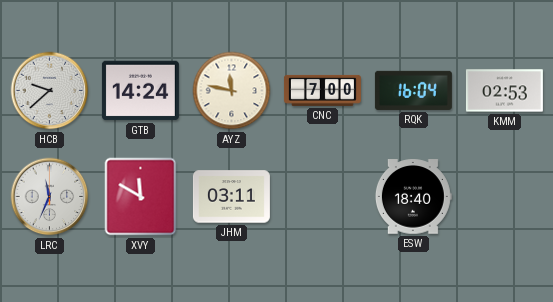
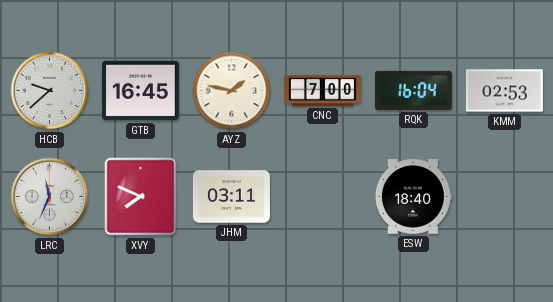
GTB: 14:24 -> 16:45 (140, 91)
AYZ: 11:47 -> 1:47 (232, 91)
XVY: 11:50 -> 7:49 (141, 197)
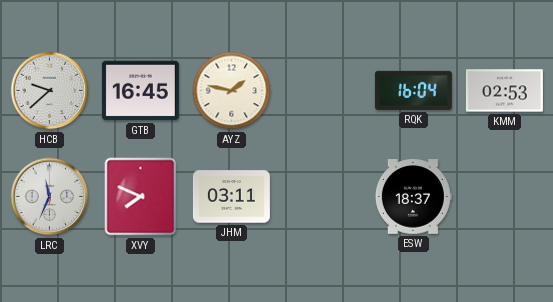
CNC: 7:00 -> none (322, 90)
ESW: 18:40 -> 18:37 (413, 197)
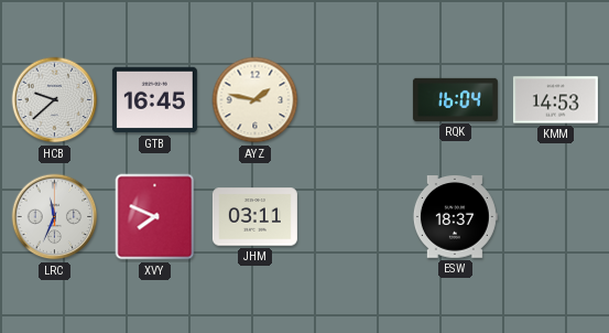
KMM: 02:53 -> 14:53 (555, 100)
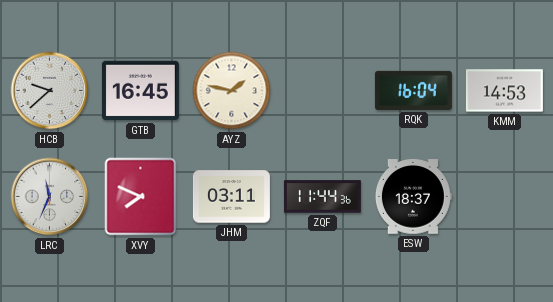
ZQF: none -> 11:44 (322, 197)
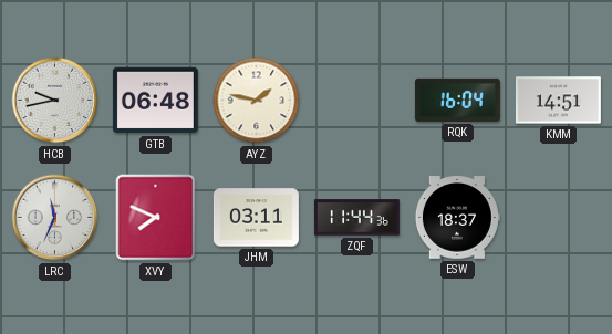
HCB: 9:38 -> 9:43 (55, 101)
GTB: 16:45 -> 06:48 (155, 101)
KMM: 14:53 -> 14:51 (558, 101)
